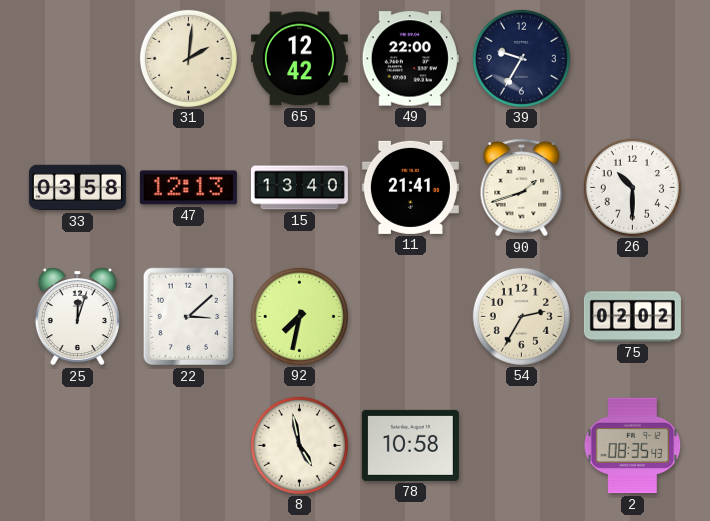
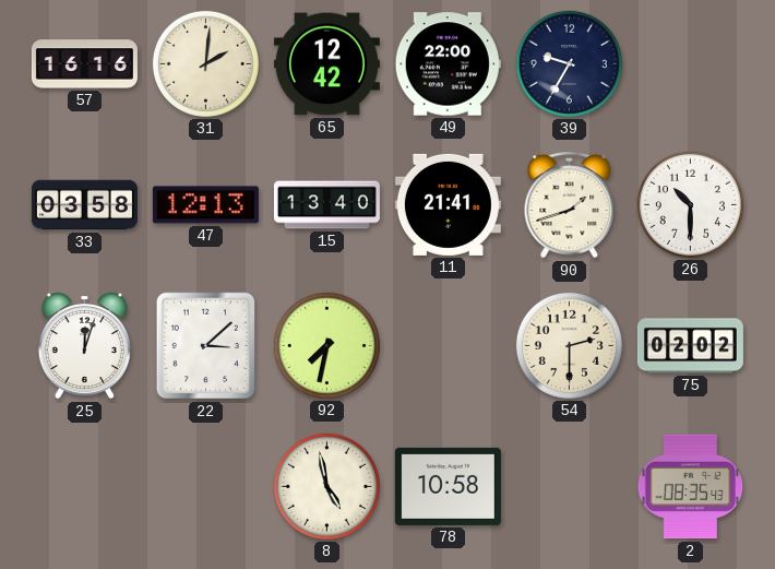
57: none -> 16:16 (84, 64)
54: 2:35 -> 2:30 (569, 345)
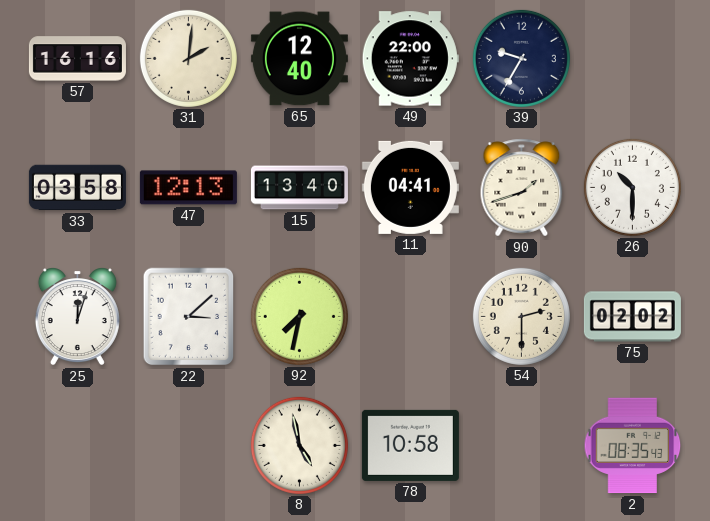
65: 12:42 -> 12:40 (299, 59)
11: 21:41 -> 04:41 (410, 187)
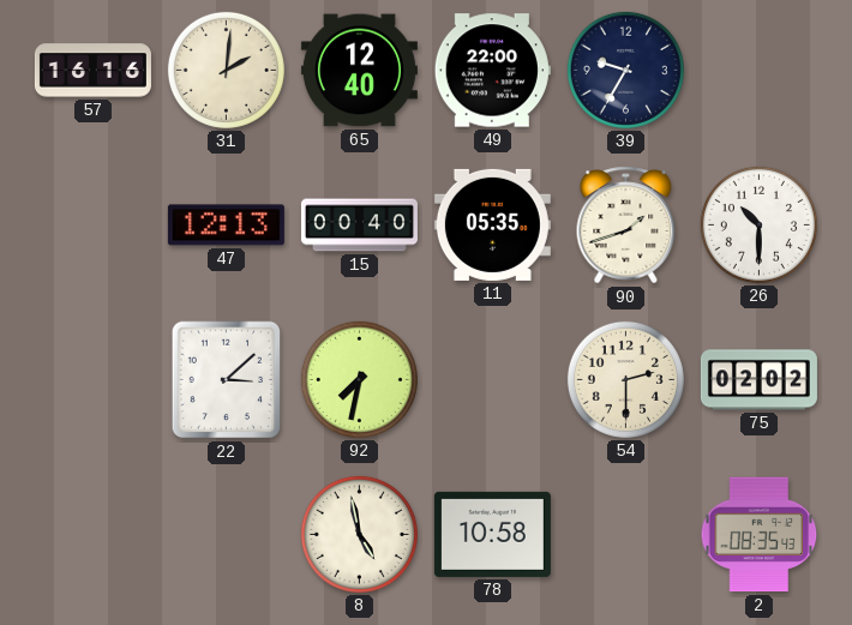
33: 03:58 -> none (77, 188)
15: 13:40 -> 00:40 (359, 226)
11: 04:41 -> 05:35 (492, 224)
25: 12:03 -> none (77, 317)
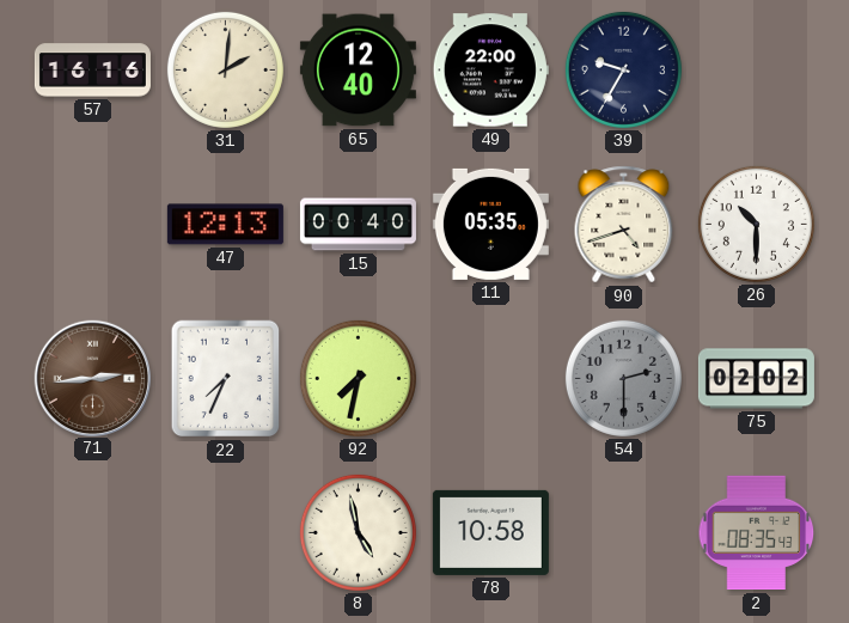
90: 1:42 -> 4:42 (624, 225)
71: none -> 2:44 (92, 378)
22: 3:08 -> 7:34 (226, 379)
54 dial: cream -> grey (623, 378)
